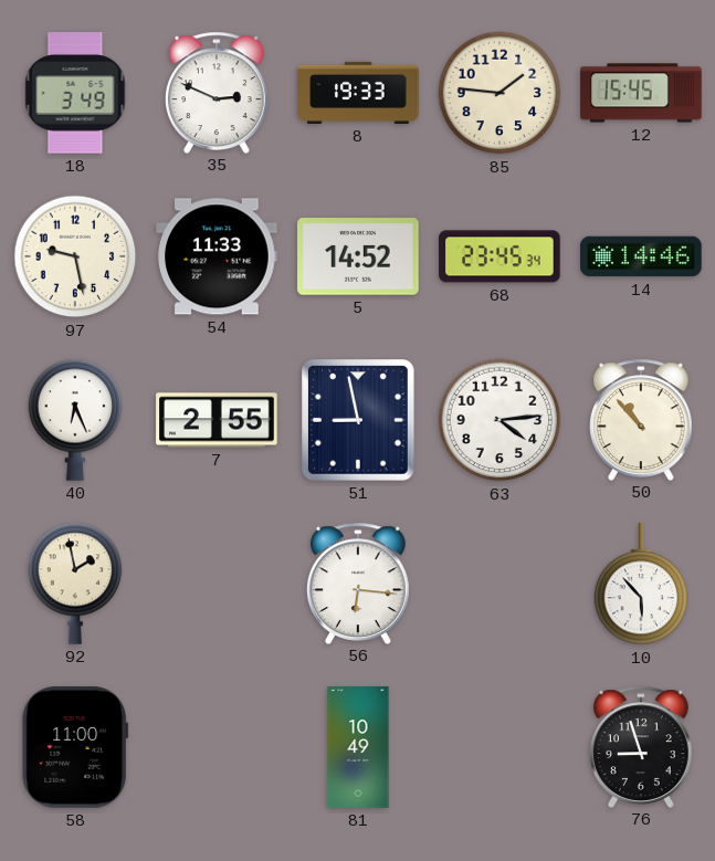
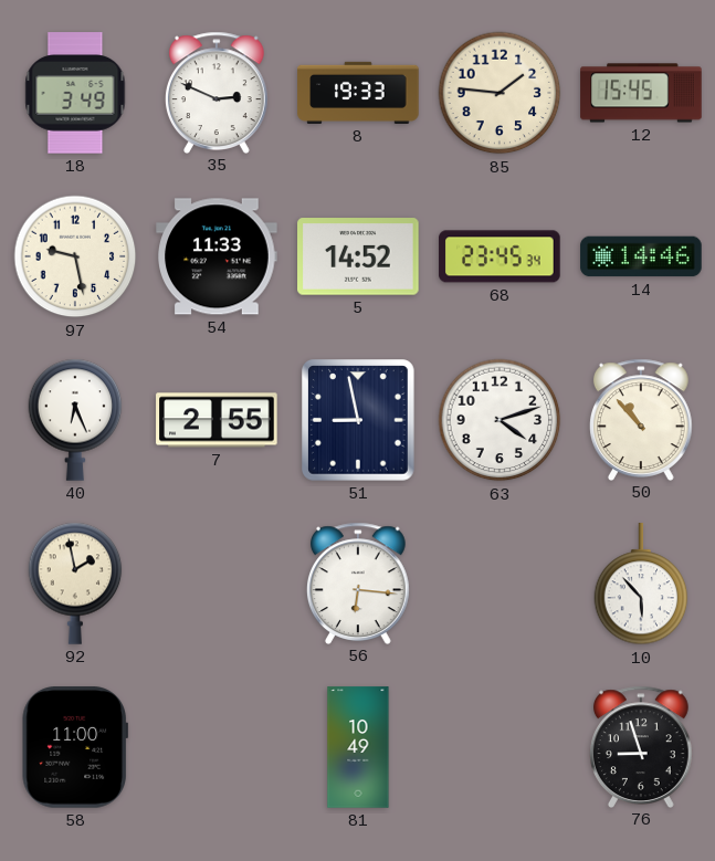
63: 4:14 -> 4:12 (500, 420)
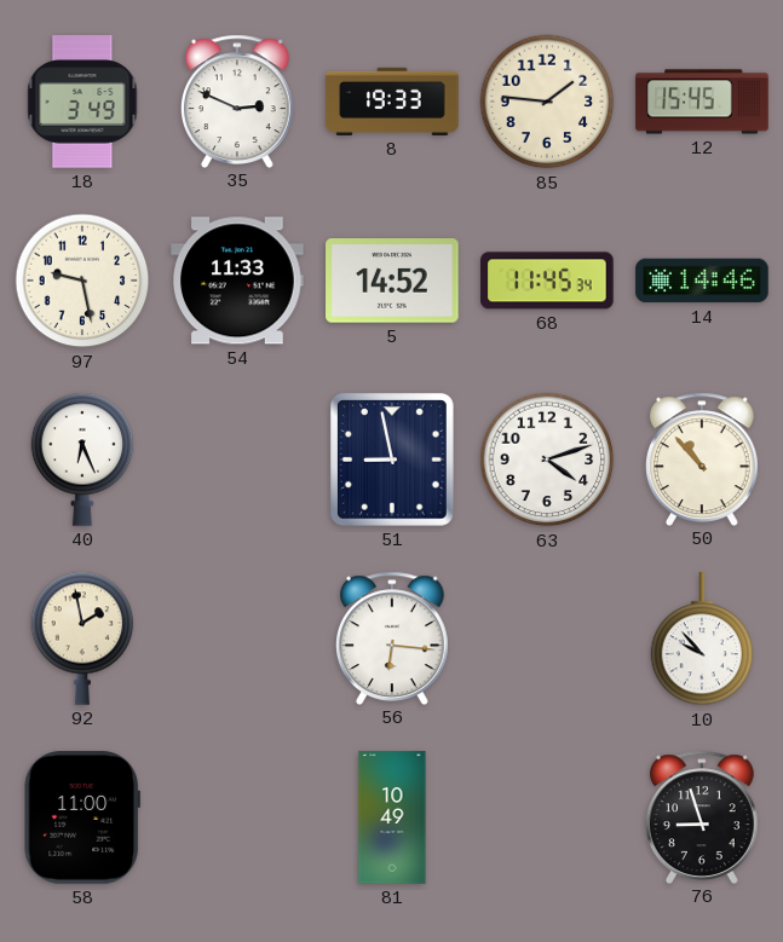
68: 23:45 -> 11:45 (547, 281)
7: 2:55 -> none (217, 420)
10: 5:53 -> 9:53 (702, 640)
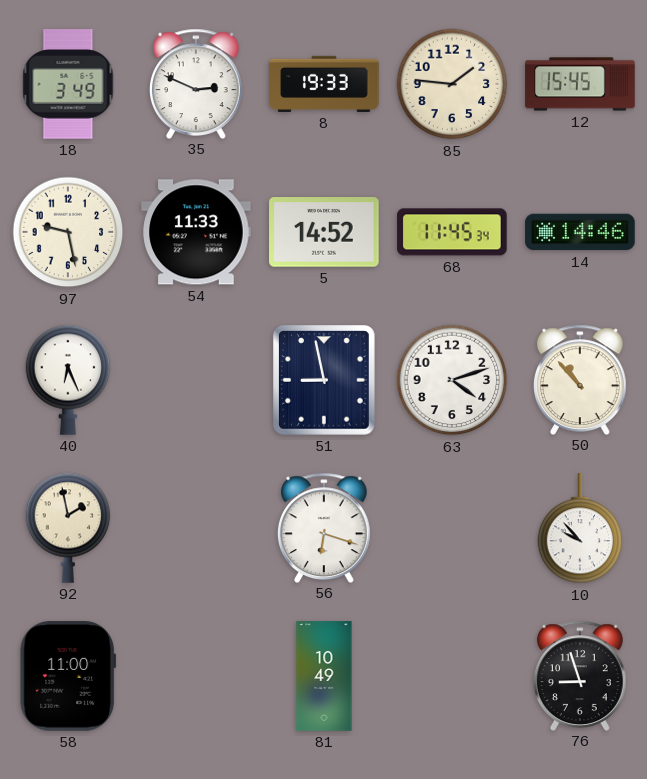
56: 6:16 -> 6:18 (324, 527)
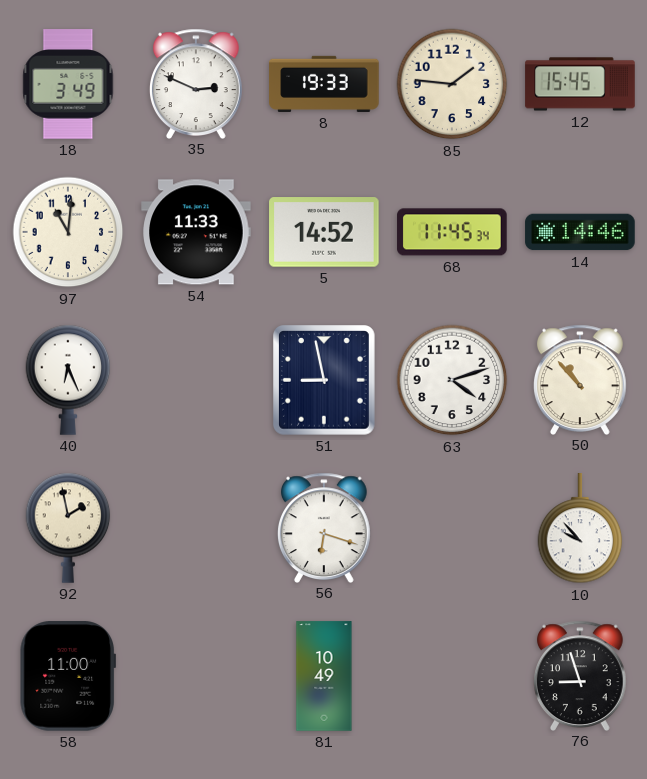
97: 9:28 -> 11:01 (68, 232)
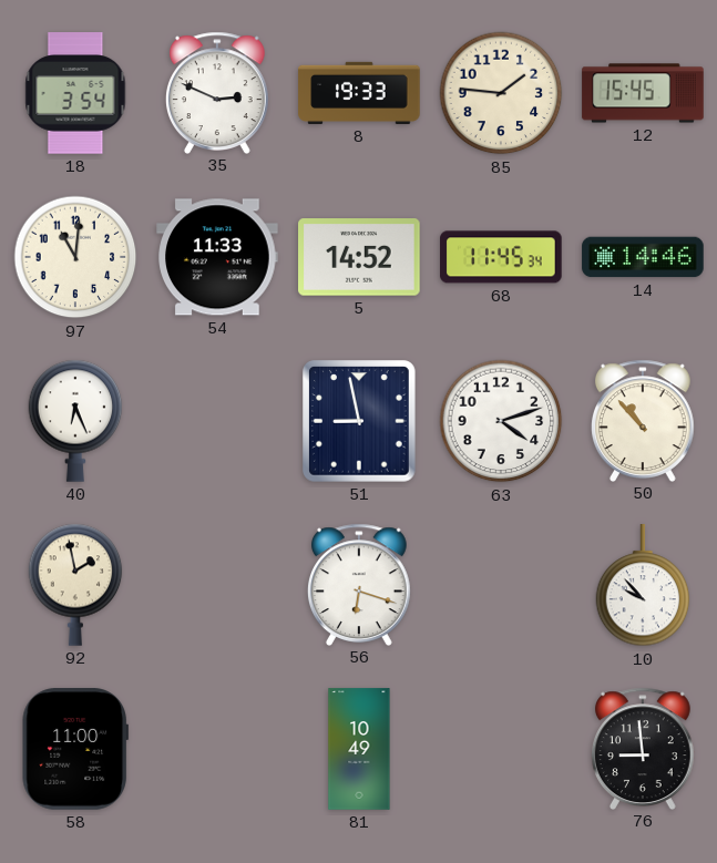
18: 3:49 -> 3:54 (75, 93)
76: 8:57 -> 8:59 (643, 748)
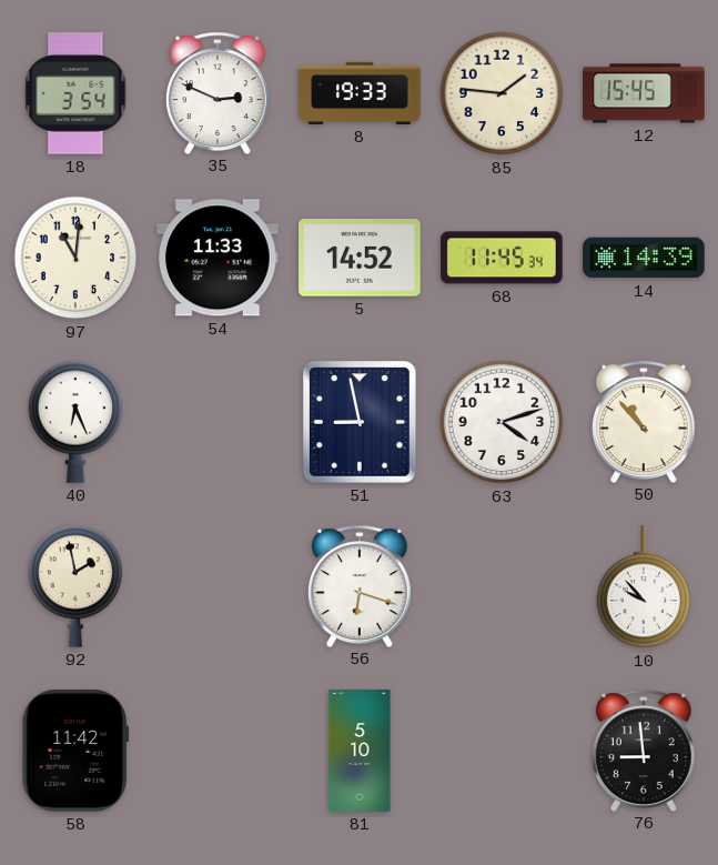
14: 14:46 -> 14:39 (644, 258)
58: 11:00 -> 11:42 (75, 751)
81: 10:49 -> 5:10 (360, 751)
